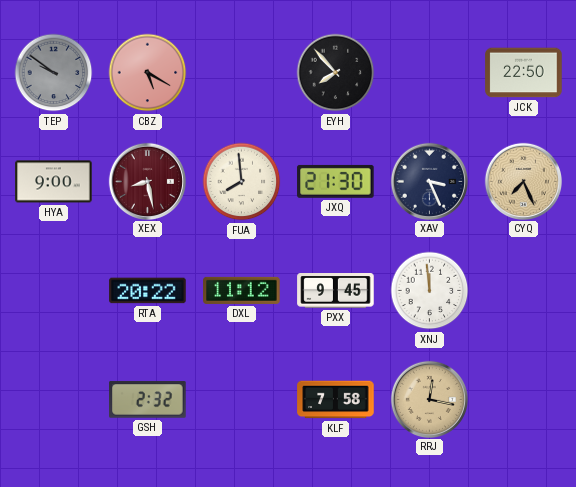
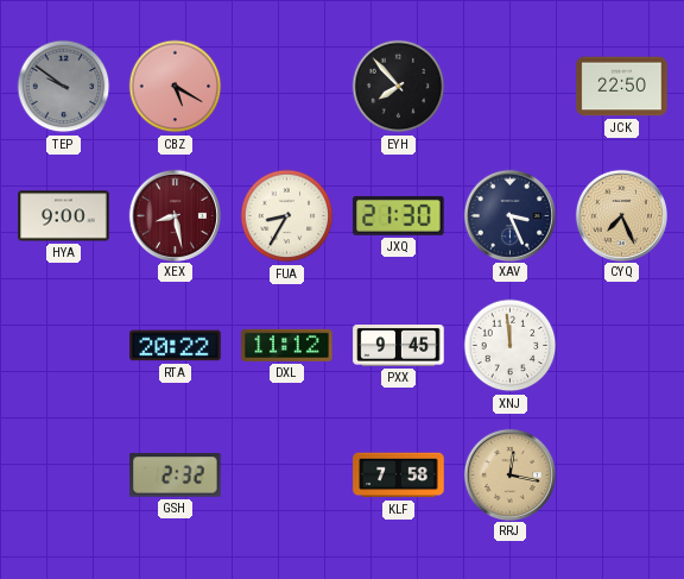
FUA: 7:59 -> 8:35 (287, 216)
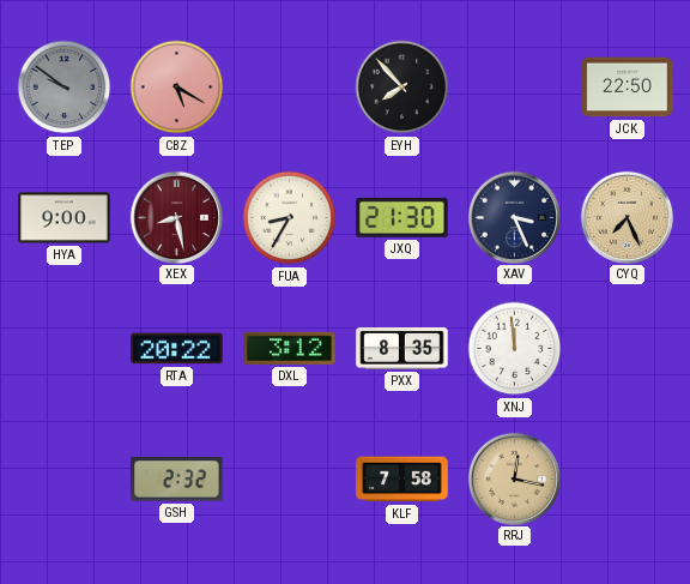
DXL: 11:12 -> 3:12 (290, 348)
PXX: 9:45 -> 8:35 (402, 349)
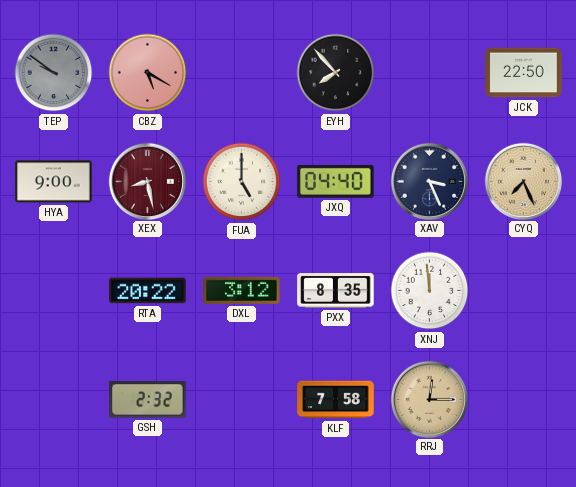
FUA: 8:35 -> 5:00 (242, 182)
JXQ: 21:30 -> 04:40 (336, 181)
RRJ: 12:17 -> 12:15 (429, 399)
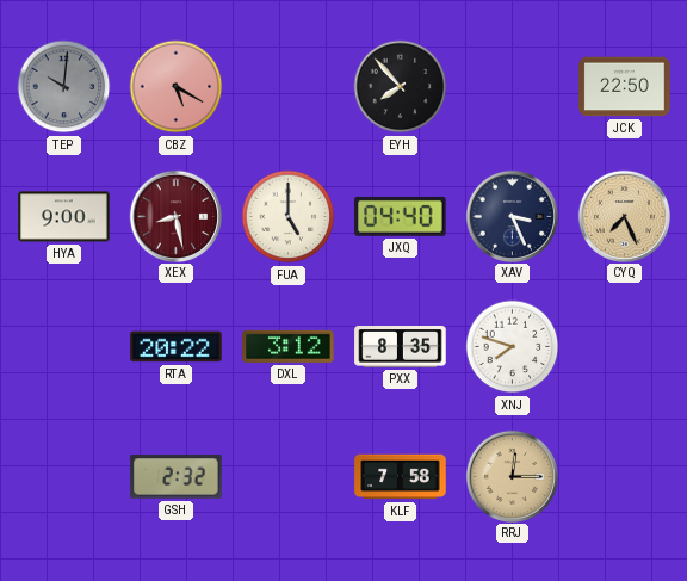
TEP: 9:51 -> 10:01 (64, 87)
XNJ: 11:59 -> 7:48 (513, 347)
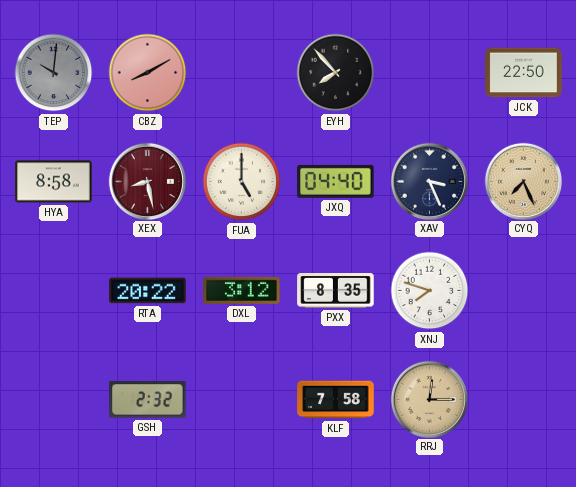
CBZ: 5:20 -> 8:10 (148, 73)
HYA: 9:00 -> 8:58 (54, 182)
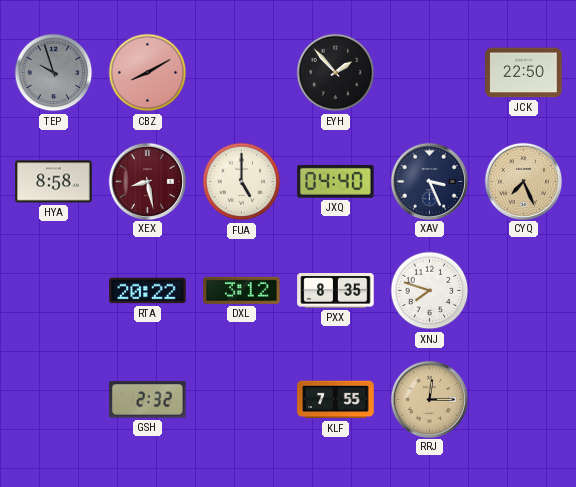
TEP: 10:01 -> 9:57 (54, 73)
EYH: 7:53 -> 1:53 (336, 73)
KLF: 7:58 -> 7:55 (336, 400)
